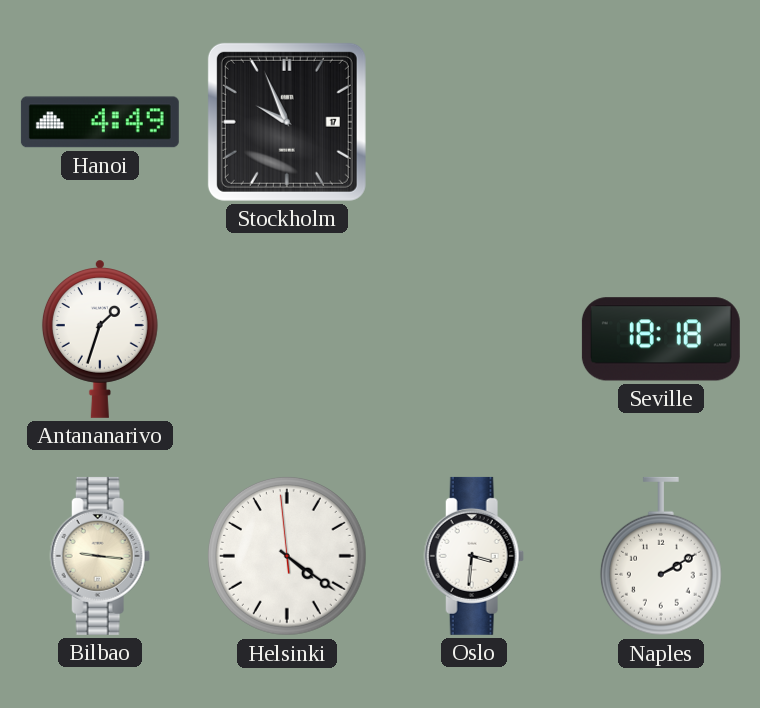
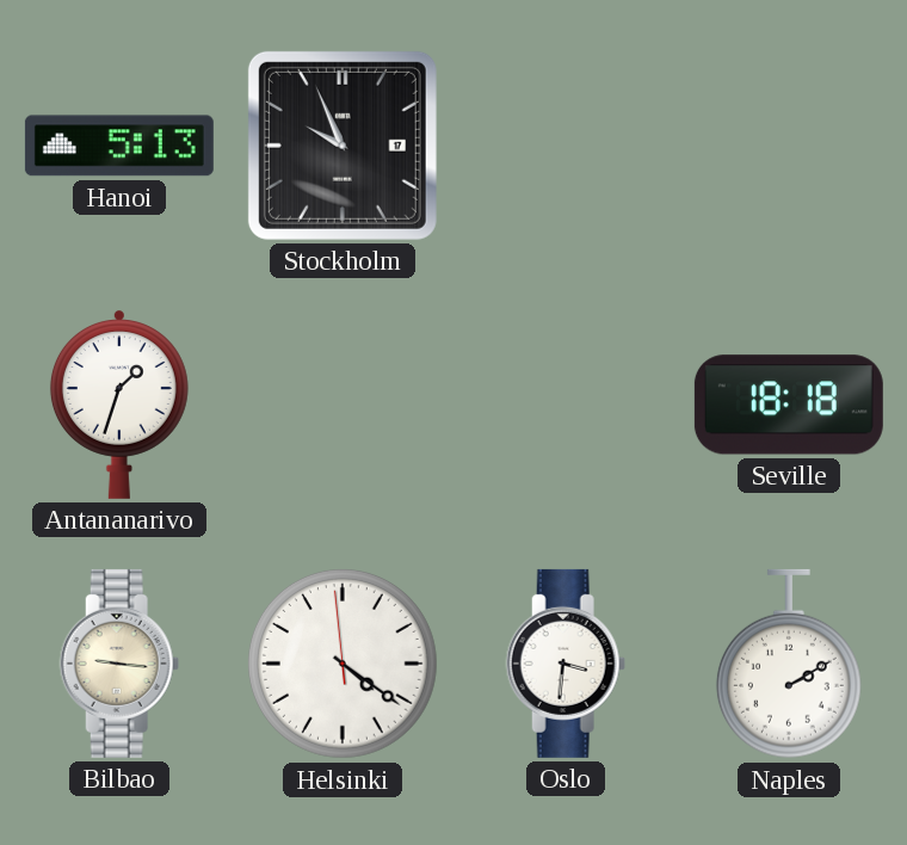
Hanoi: 4:49 -> 5:13 (119, 146)
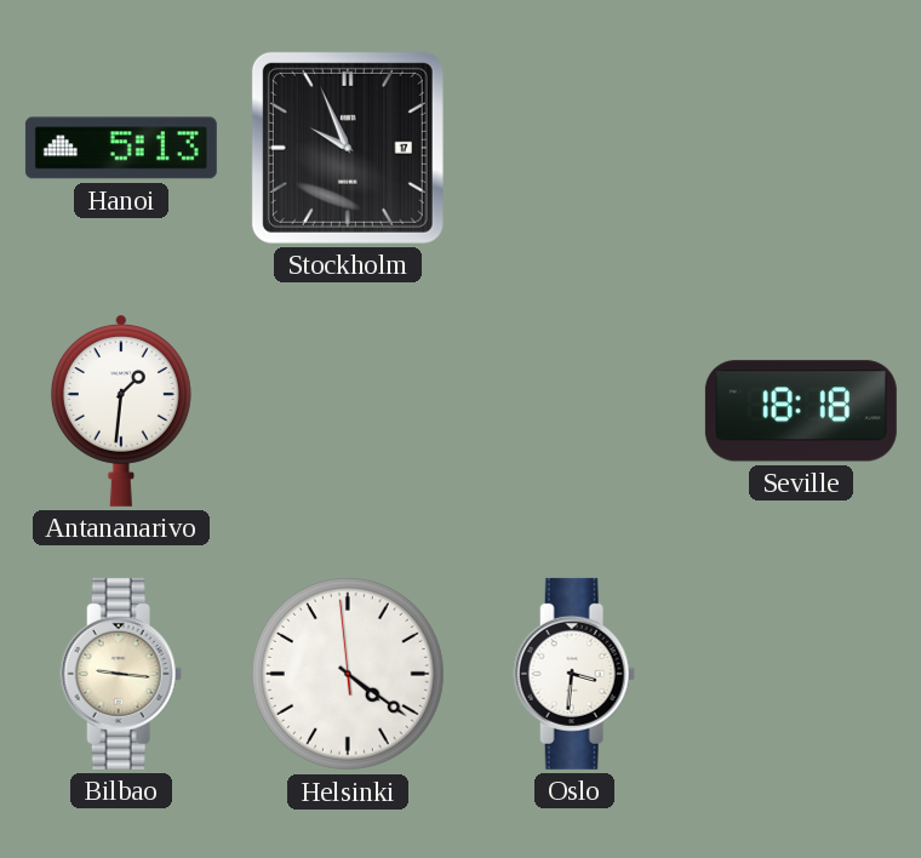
Antananarivo: 1:33 -> 1:31 (121, 411)
Naples: 2:10 -> none (789, 664)
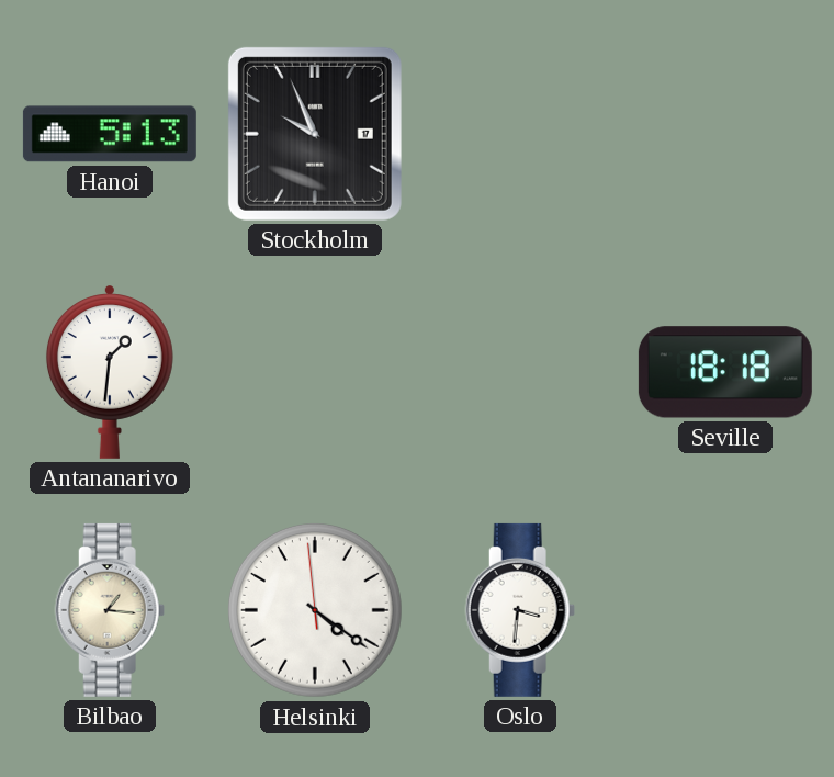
Bilbao: 9:16 -> 1:16 (110, 610)
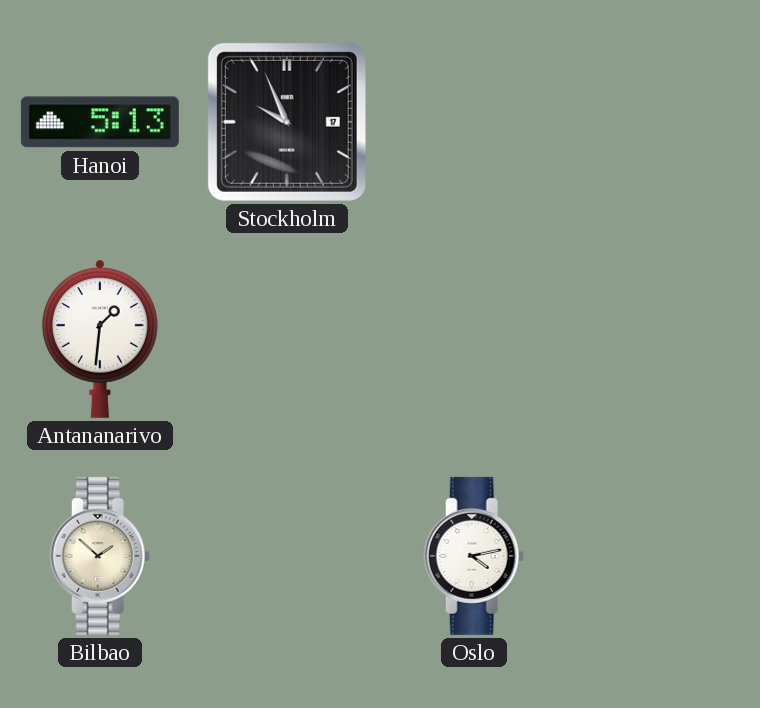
Seville: 18:18 -> none (725, 372)
Bilbao: 1:16 -> 1:52 (100, 556)
Helsinki: 4:20 -> none (315, 610)
Oslo: 3:31 -> 4:13 (474, 556)
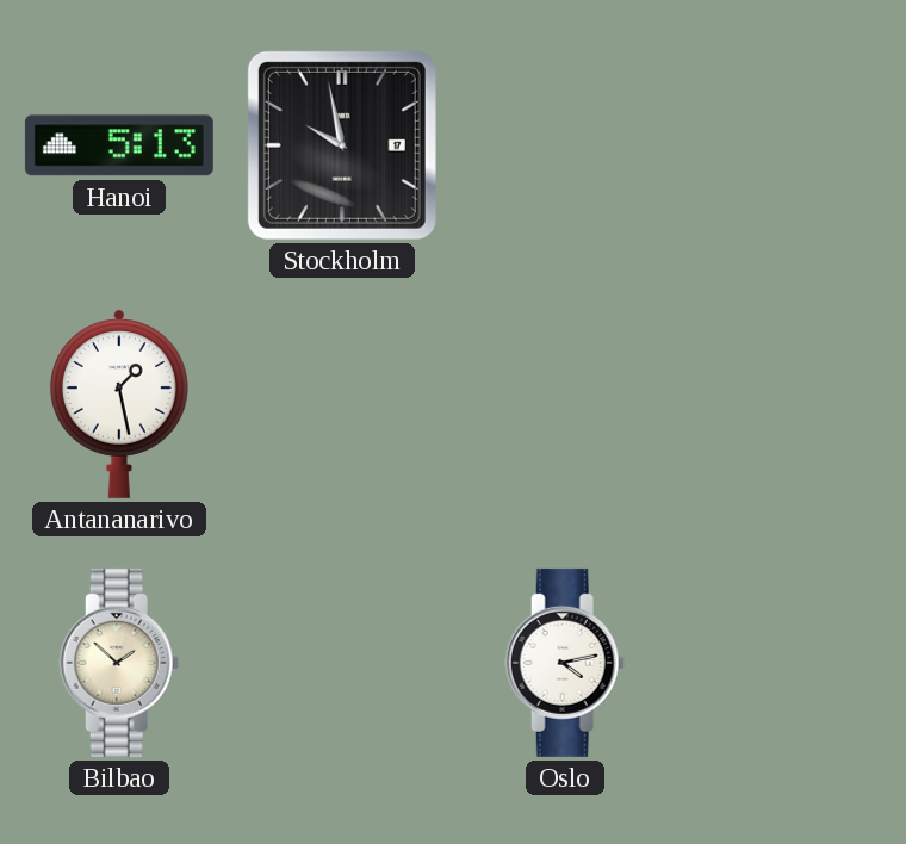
Stockholm: 9:56 -> 9:58 (342, 145)
Antananarivo: 1:31 -> 1:28 (119, 404)
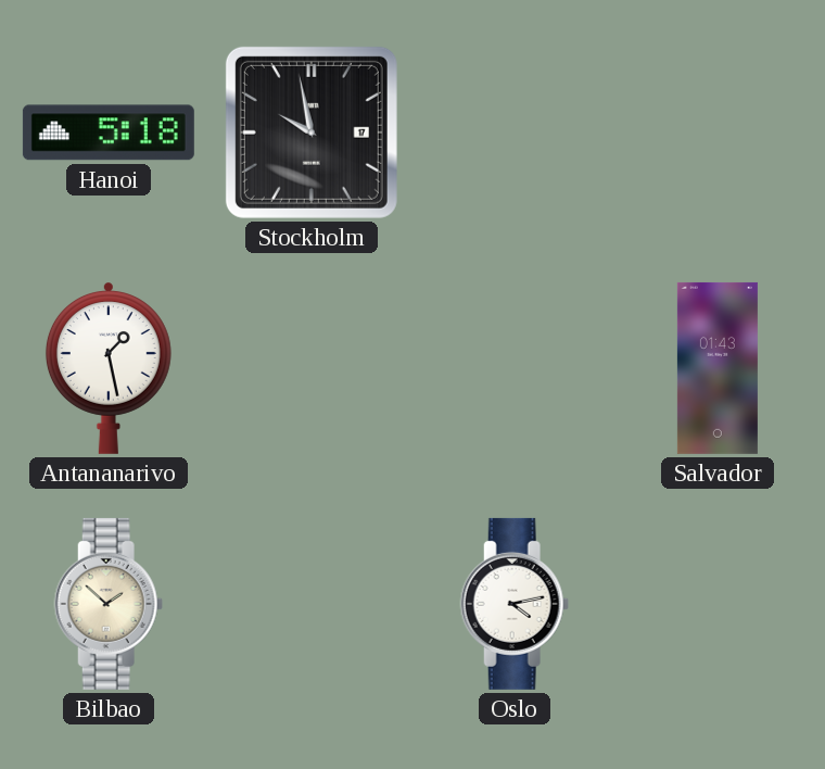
Hanoi: 5:13 -> 5:18 (109, 133)
Salvador: none -> 01:43 (718, 368)
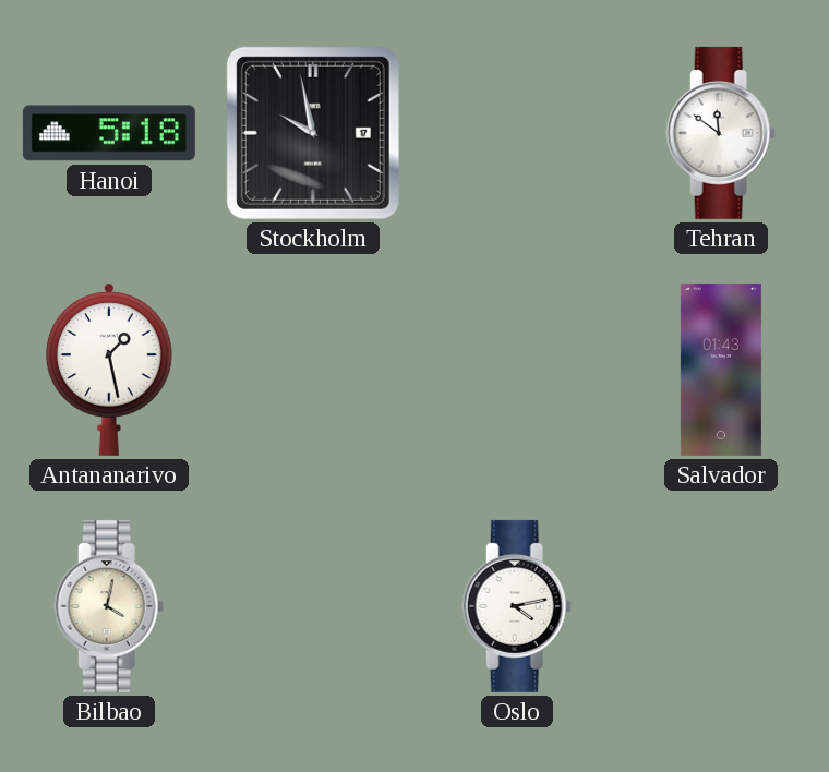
Tehran: none -> 11:51 (721, 133)
Bilbao: 1:52 -> 4:02 (109, 606)
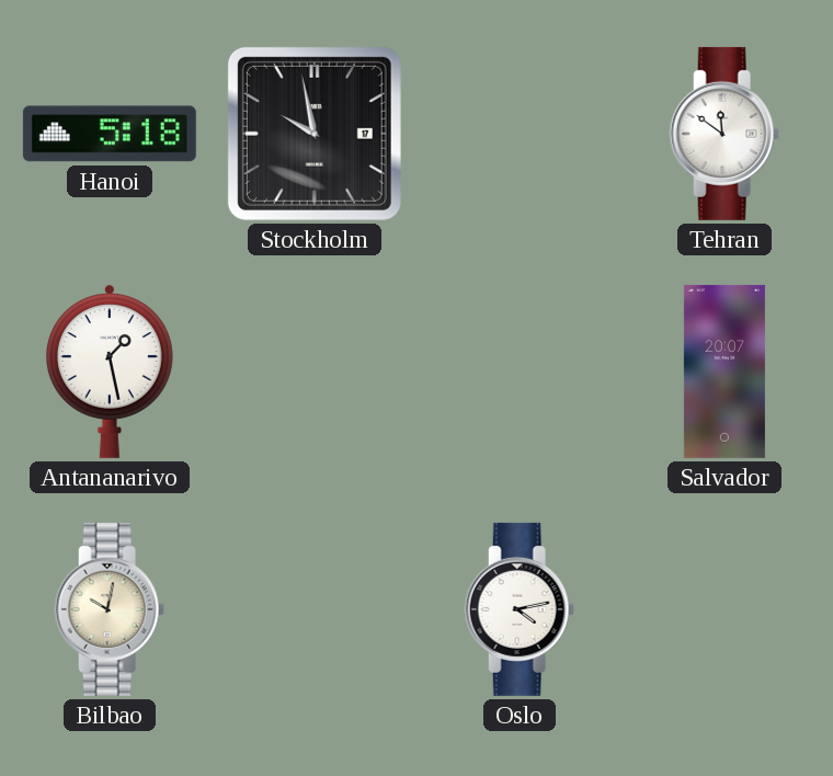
Salvador: 01:43 -> 20:07 (724, 372)
Bilbao: 4:02 -> 10:02 (110, 609)
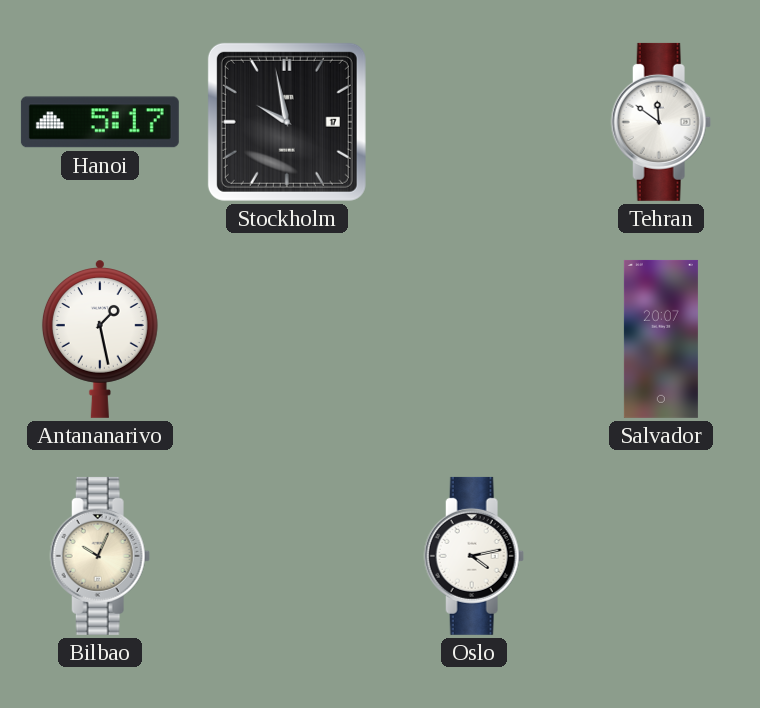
Hanoi: 5:18 -> 5:17 (100, 122)
Bilbao: 10:02 -> 10:04 (100, 556)
